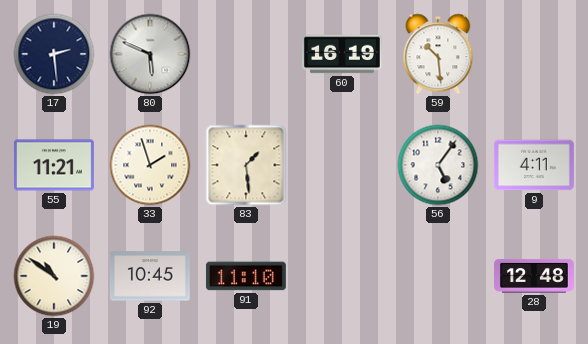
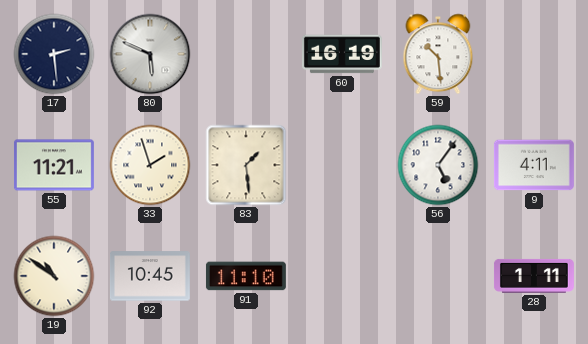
28: 12:48 -> 1:11 (534, 276)
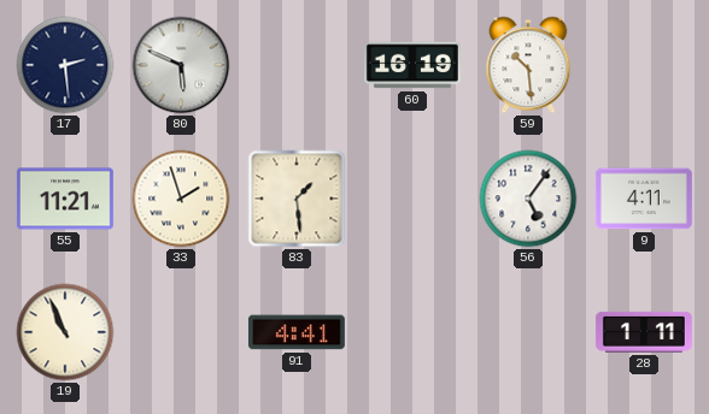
19: 10:51 -> 10:56 (65, 332)
92: 10:45 -> none (150, 276)
91: 11:10 -> 4:41 (297, 332)
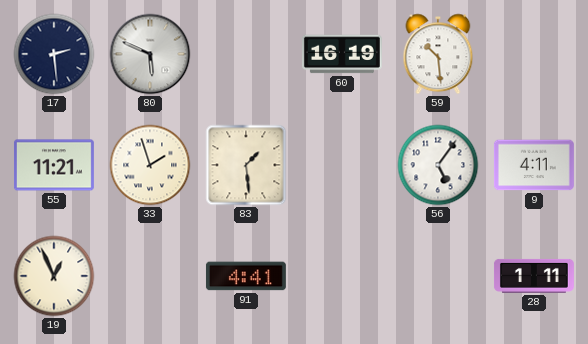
19: 10:56 -> 12:56 (54, 276)
